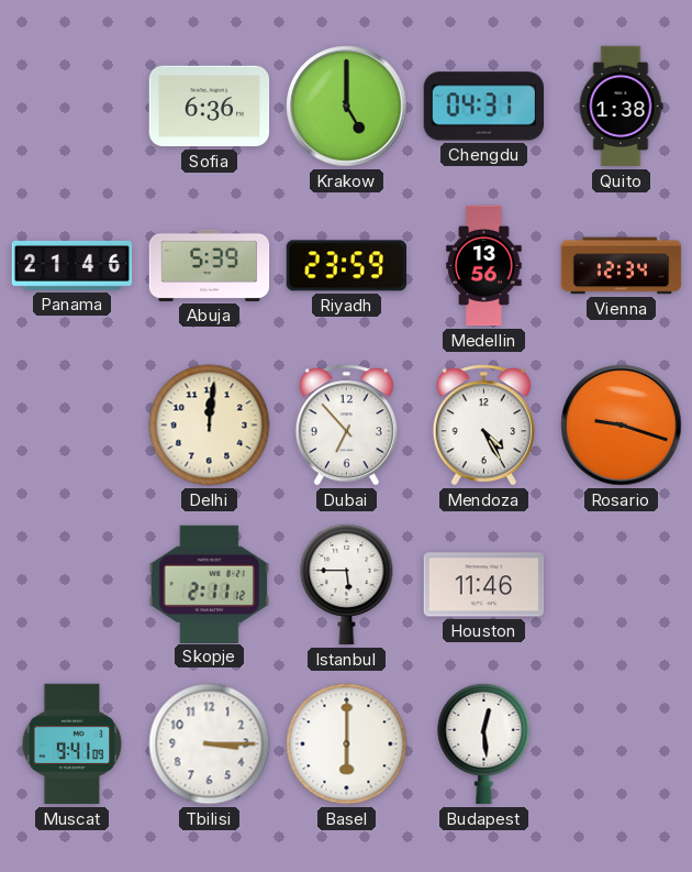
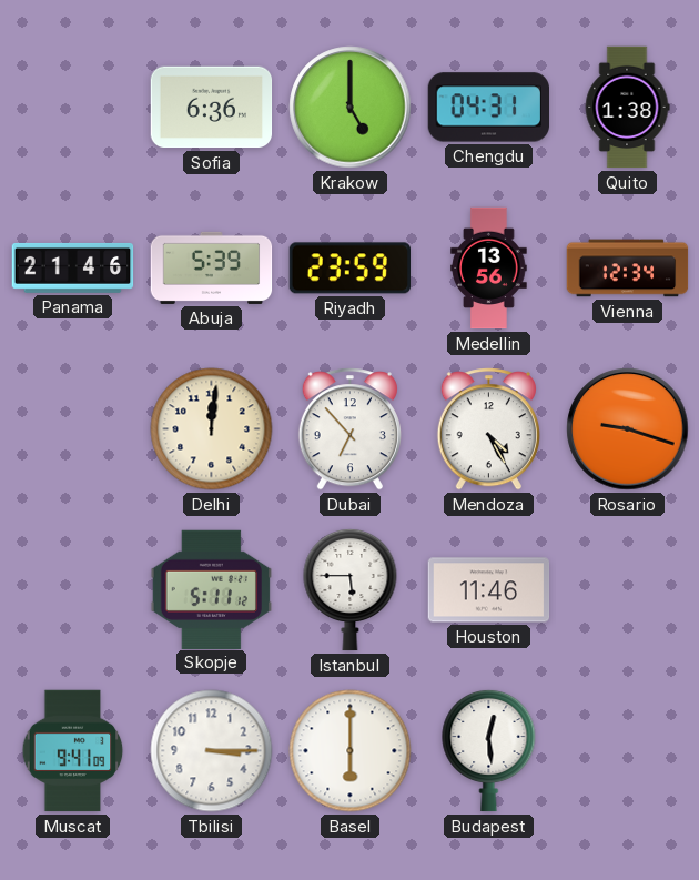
Skopje: 2:11 -> 5:11 (212, 589)
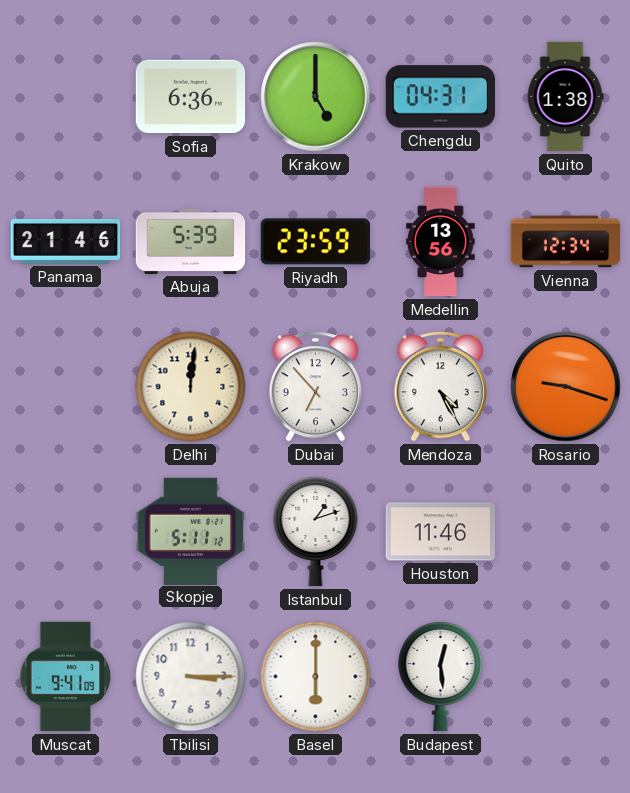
Istanbul: 5:45 -> 1:12 (316, 531)
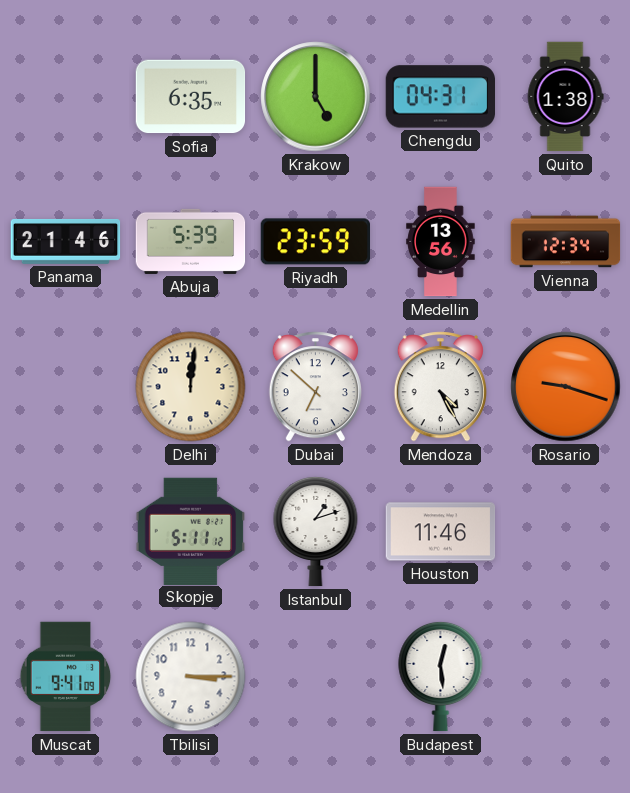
Sofia: 6:36 -> 6:35 (191, 97)
Dubai: 6:53 -> 6:52 (315, 387)
Basel: 6:00 -> none (316, 677)
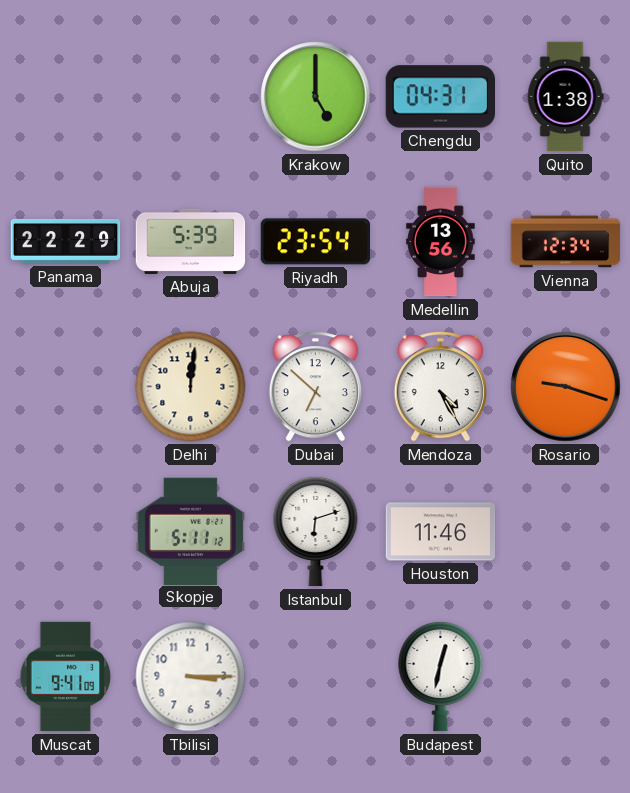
Sofia: 6:35 -> none (191, 97)
Panama: 21:46 -> 22:29 (66, 241)
Riyadh: 23:59 -> 23:54 (315, 242)
Istanbul: 1:12 -> 6:12 (316, 531)
Budapest: 12:29 -> 12:32 (441, 676)
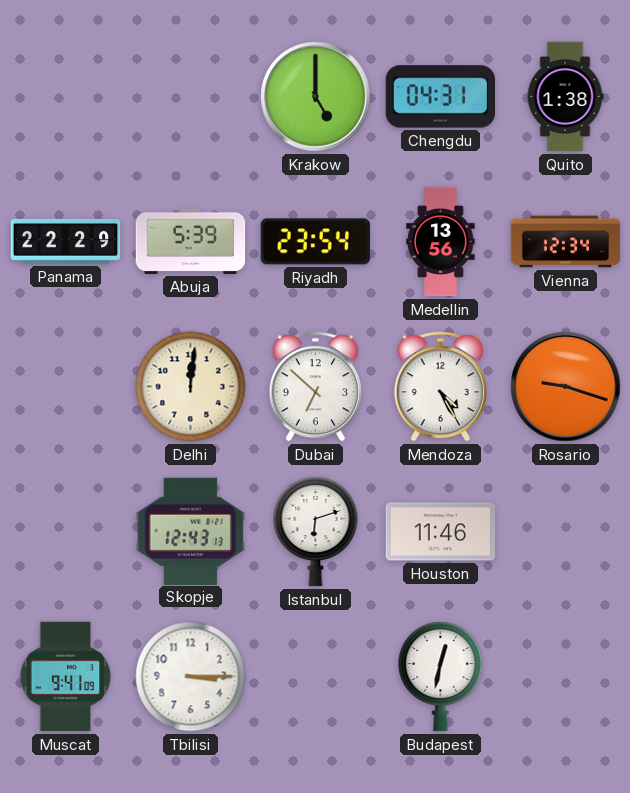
Skopje: 5:11 -> 12:43 (191, 531)
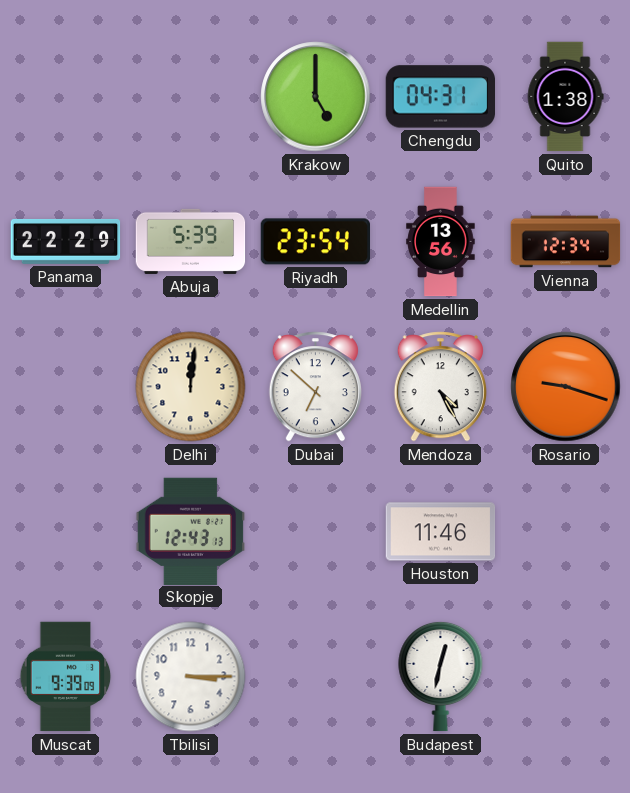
Istanbul: 6:12 -> none (316, 531)
Muscat: 9:41 -> 9:39 (66, 677)
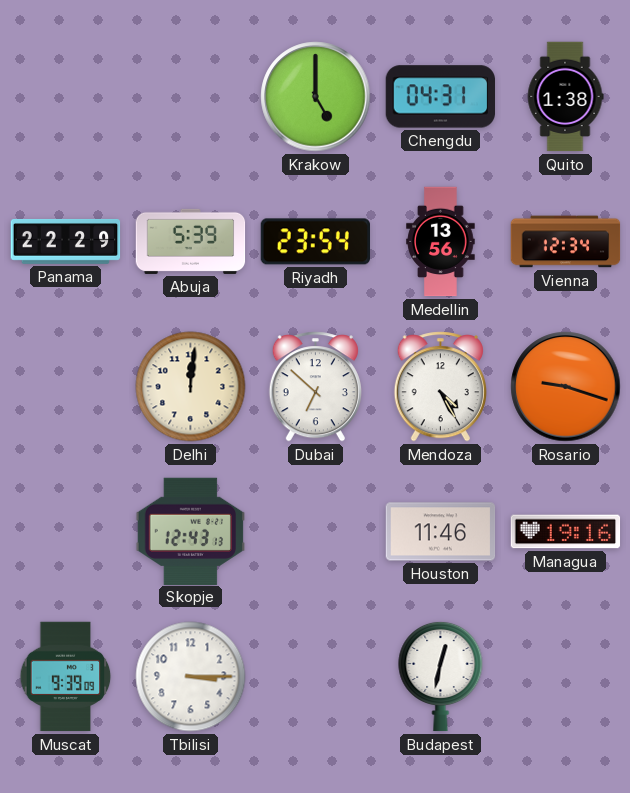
Managua: none -> 19:16 (566, 532)
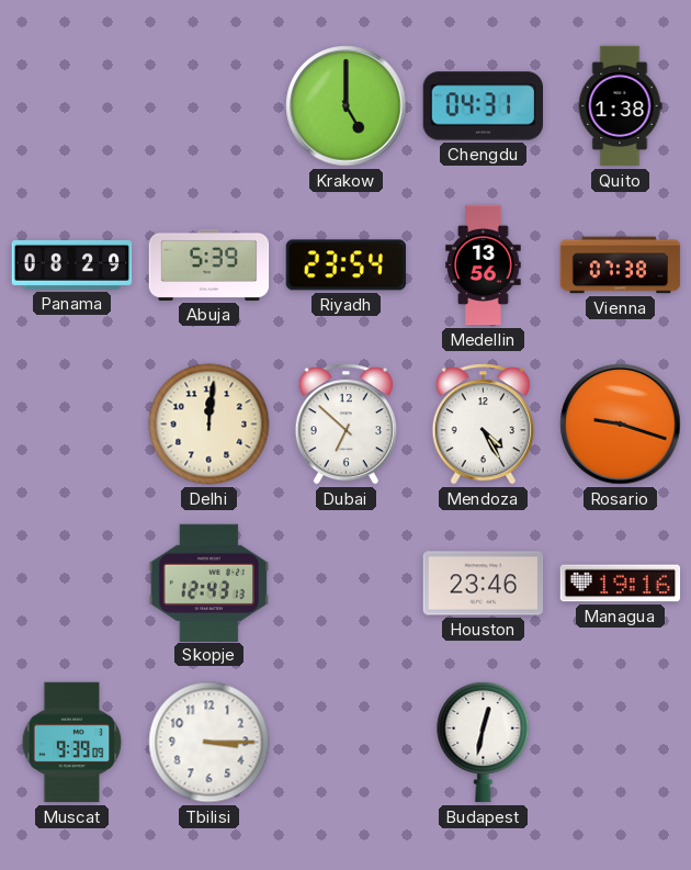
Panama: 22:29 -> 08:29 (72, 264)
Vienna: 12:34 -> 07:38 (621, 265)
Houston: 11:46 -> 23:46 (484, 584)
